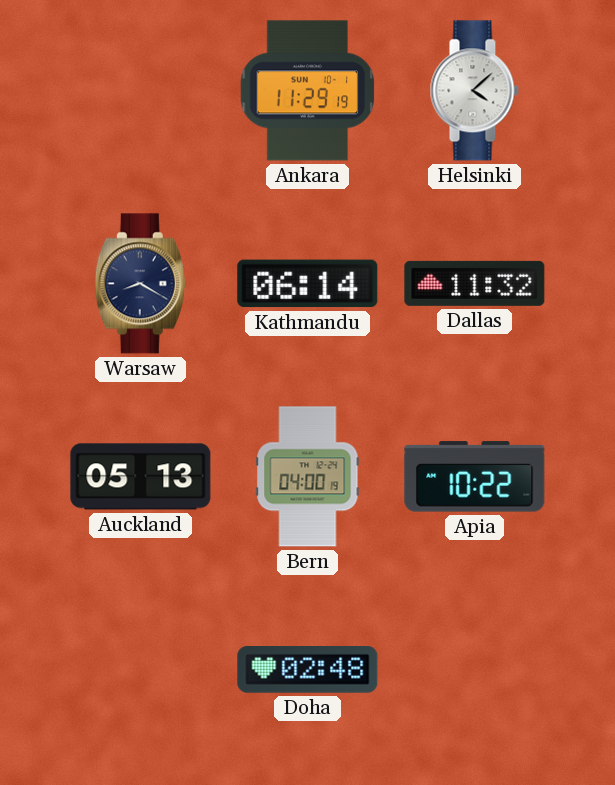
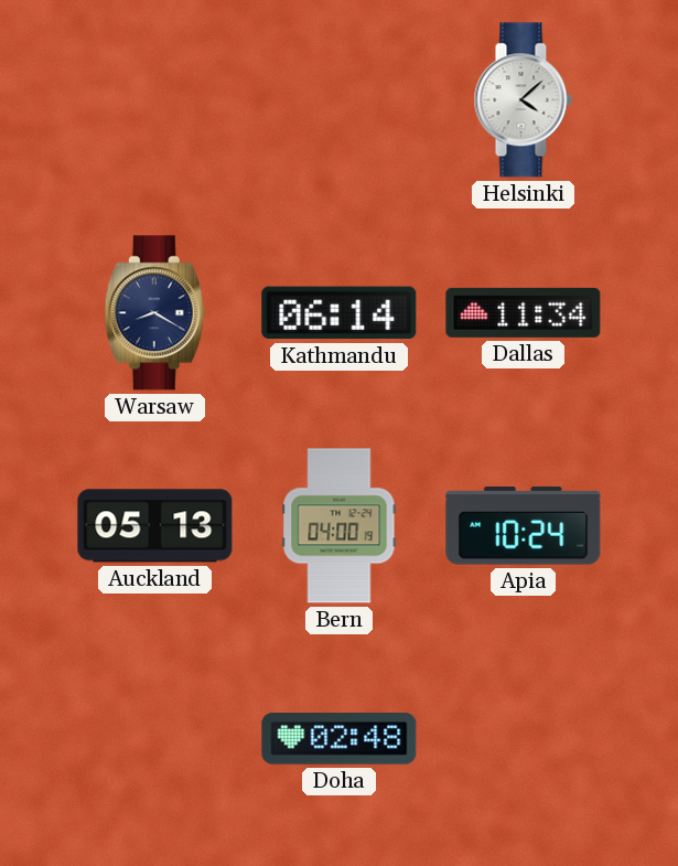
Ankara: 11:29 -> none (308, 91)
Dallas: 11:32 -> 11:34 (524, 312)
Apia: 10:22 -> 10:24 (524, 526)
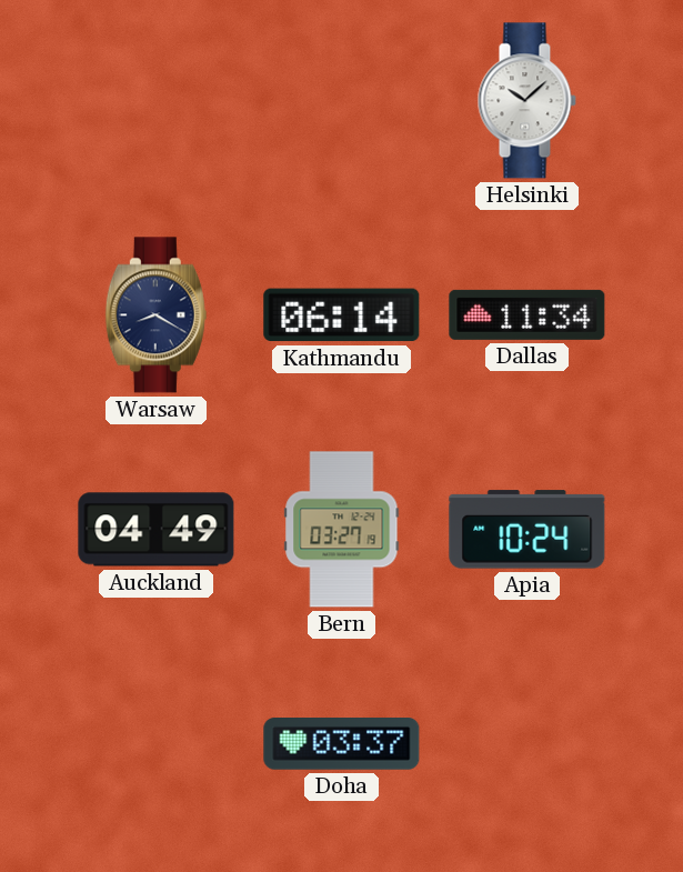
Helsinki: 4:08 -> 10:08 (526, 101)
Auckland: 05:13 -> 04:49 (157, 530)
Bern: 04:00 -> 03:27 (342, 530)
Doha: 02:48 -> 03:37 (342, 744)
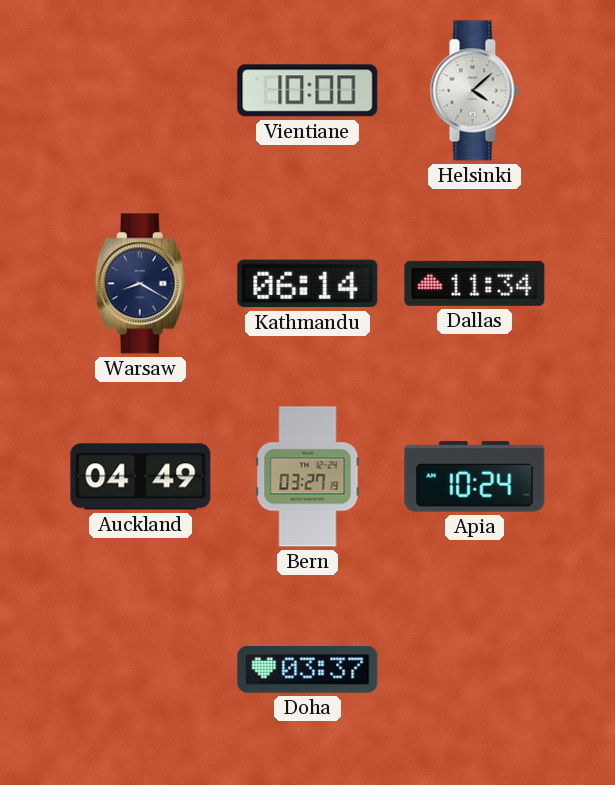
Vientiane: none -> 10:00 (308, 91)
Helsinki: 10:08 -> 4:08 (474, 91)
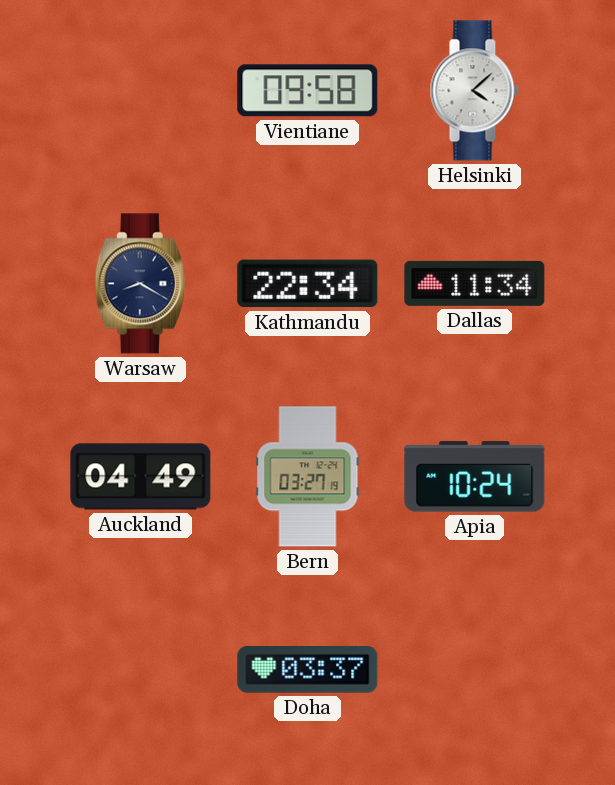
Vientiane: 10:00 -> 09:58 (308, 91)
Kathmandu: 06:14 -> 22:34 (308, 284)
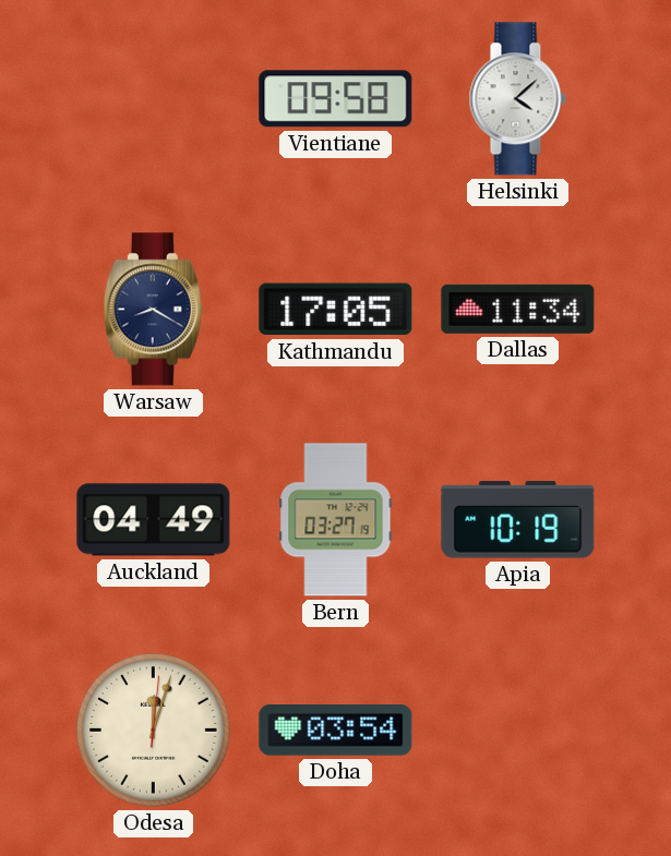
Kathmandu: 22:34 -> 17:05 (336, 310)
Apia: 10:24 -> 10:19 (518, 520)
Odesa: none -> 12:03 (153, 730)
Doha: 03:37 -> 03:54 (336, 731)
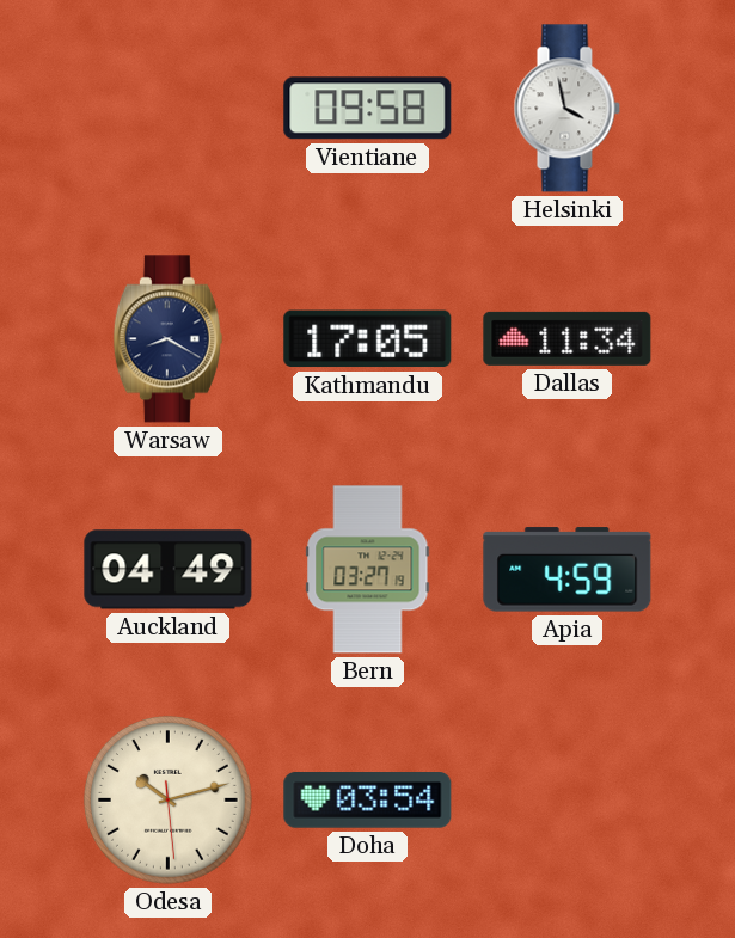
Helsinki: 4:08 -> 3:58 (566, 109)
Apia: 10:19 -> 4:59 (568, 570)
Odesa: 12:03 -> 10:12 (167, 799)
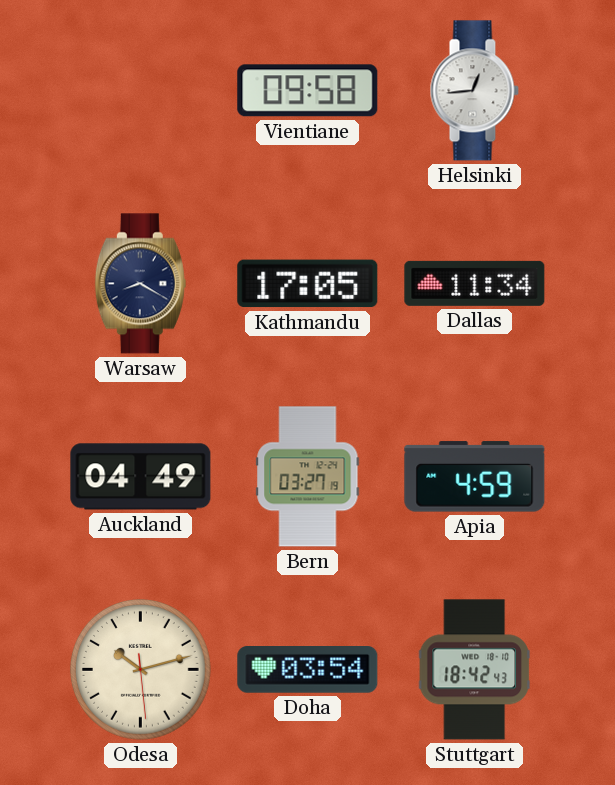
Helsinki: 3:58 -> 12:44 (474, 91)
Stuttgart: none -> 18:42 (474, 670)
